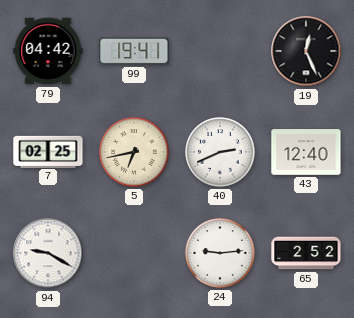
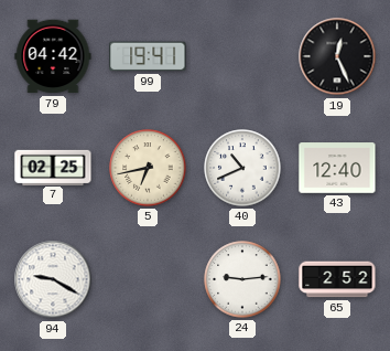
40: 2:41 -> 10:41 (242, 168)
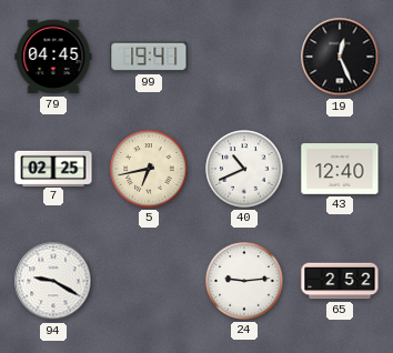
79: 04:42 -> 04:45 (53, 57)
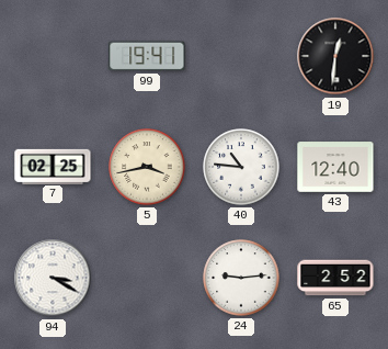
79: 04:45 -> none (53, 57)
19: 12:26 -> 12:31 (335, 56)
5: 6:43 -> 3:43 (147, 167)
40: 10:41 -> 10:46 (241, 167)
94: 9:20 -> 3:20 (53, 278)
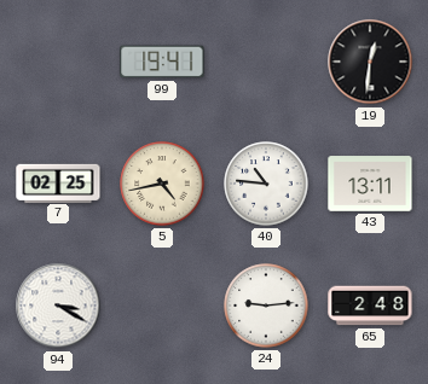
5: 3:43 -> 4:43 (162, 184)
43: 12:40 -> 13:11 (370, 184)
65: 2:52 -> 2:48 (370, 306)
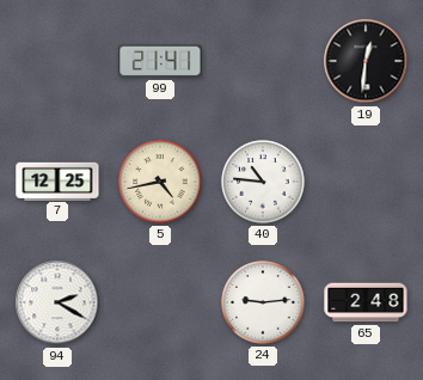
99: 19:41 -> 21:41 (160, 61)
7: 02:25 -> 12:25 (57, 180)
43: 13:11 -> none (370, 184)
94: 3:20 -> 2:20 (57, 302)
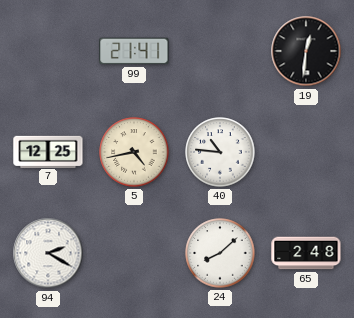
24: 9:14 -> 8:08 (220, 253)
